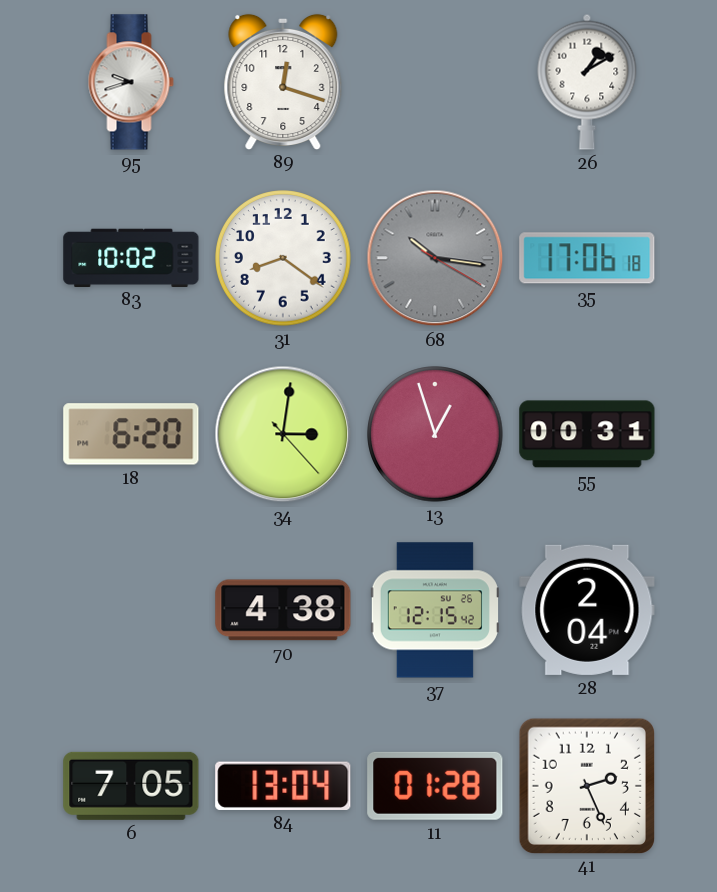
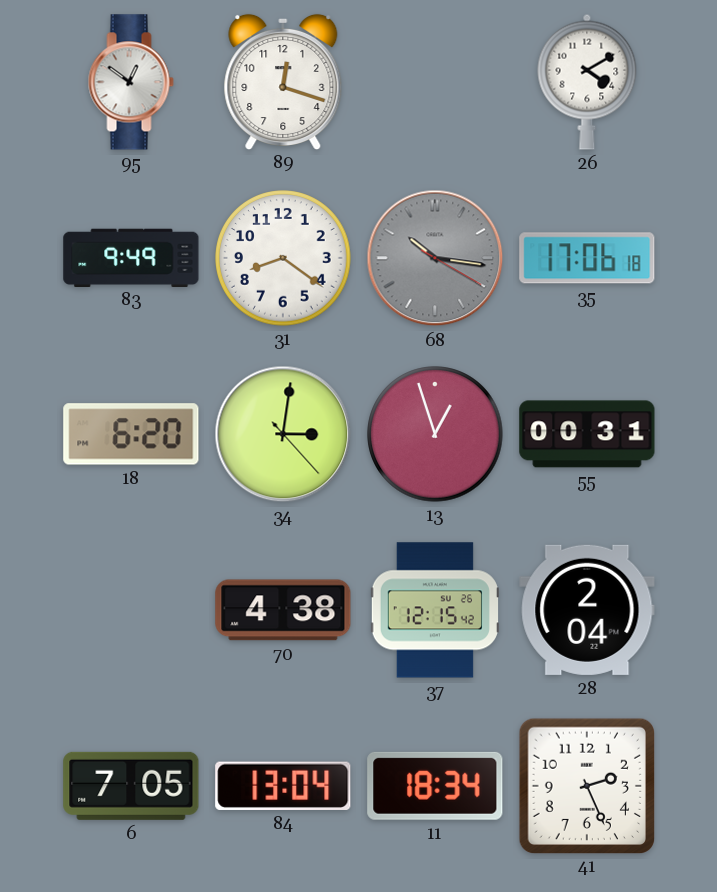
95: 9:42 -> 12:51 (131, 82)
26: 1:10 -> 4:10 (587, 82)
83: 10:02 -> 9:49 (131, 257)
11: 01:28 -> 18:34 (435, 786)
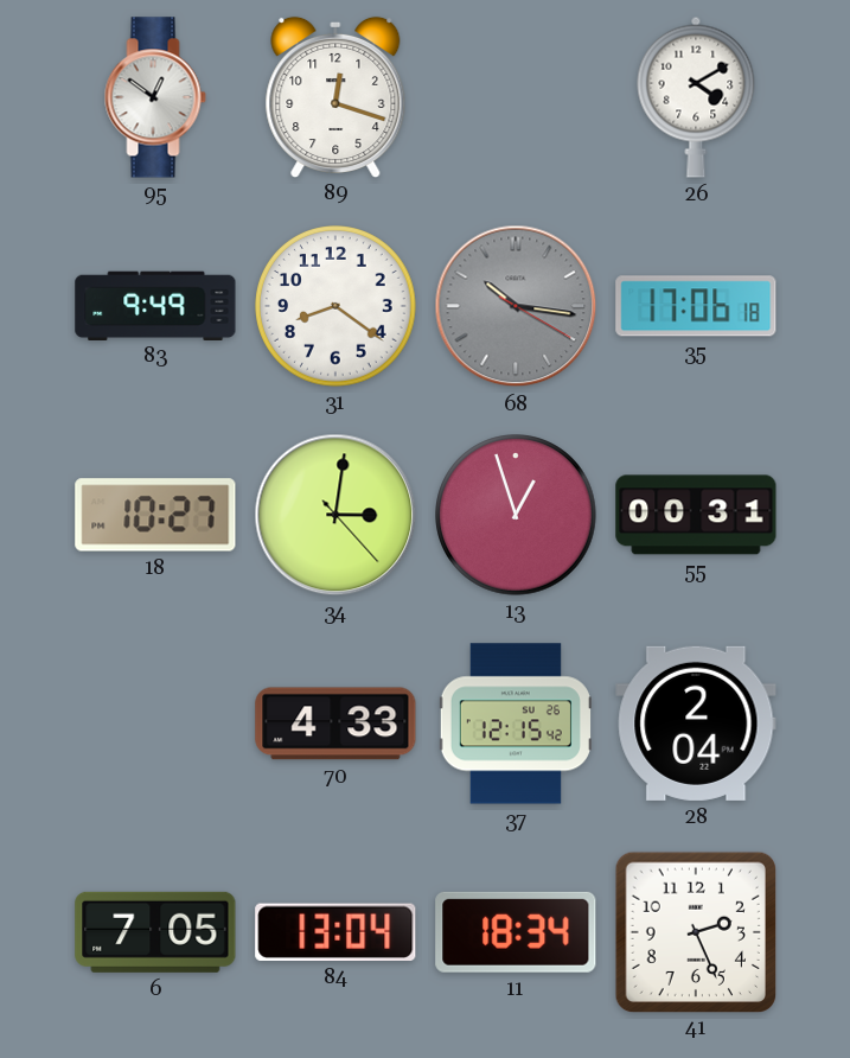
18: 6:20 -> 10:27 (155, 515)
70: 4:38 -> 4:33 (335, 724)
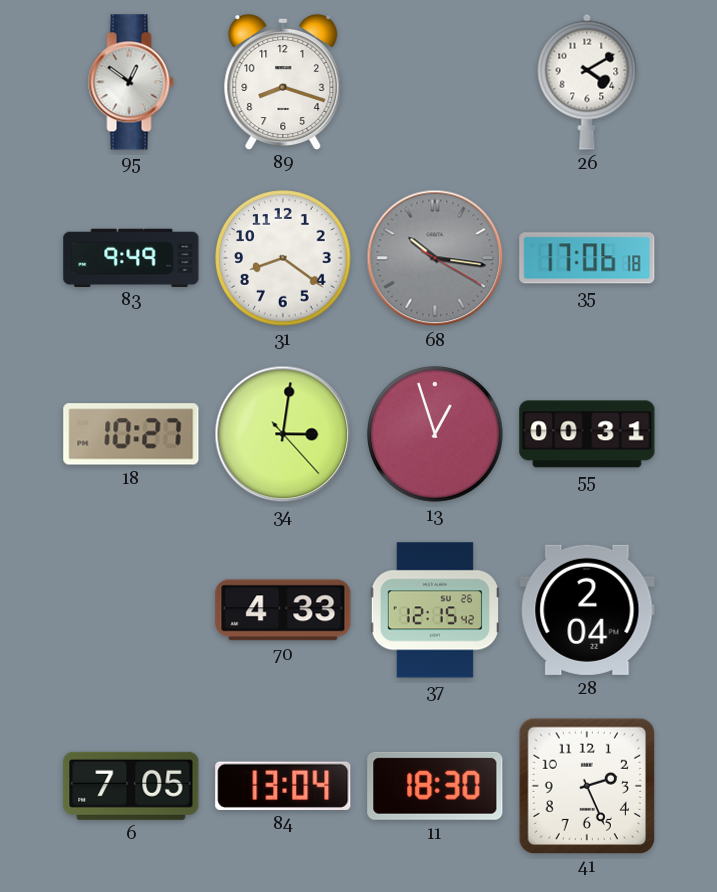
89: 12:18 -> 8:18 (283, 81)
11: 18:34 -> 18:30 (435, 786)
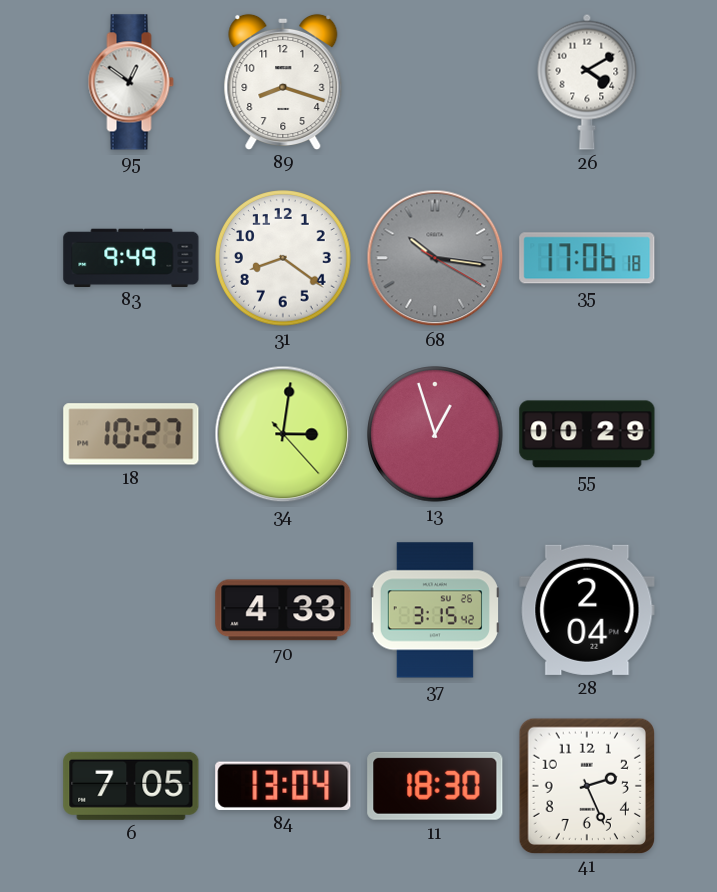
55: 00:31 -> 00:29 (587, 434)
37: 12:15 -> 3:15 (435, 610)
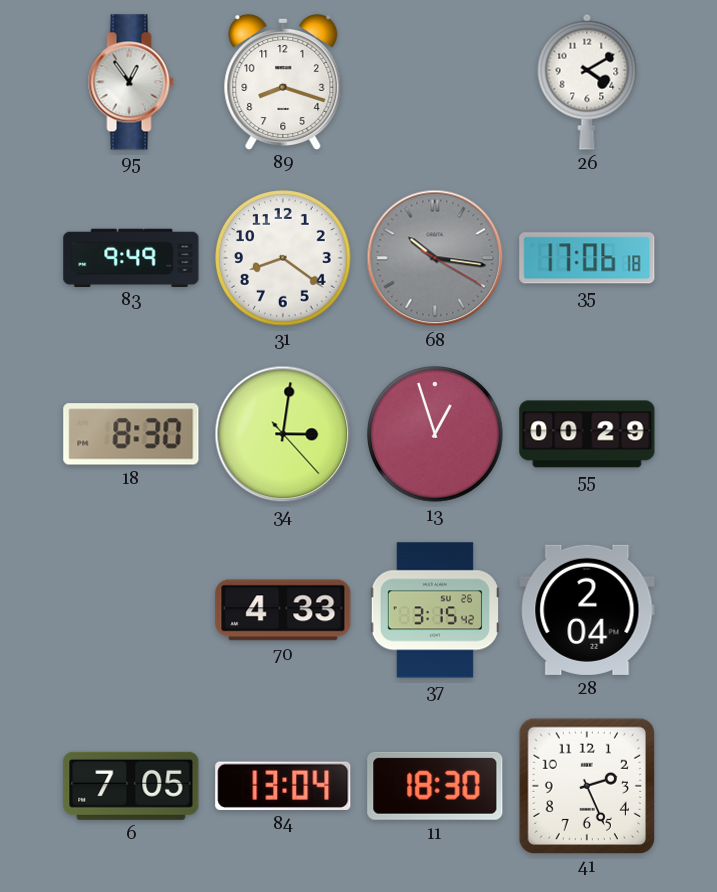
95: 12:51 -> 12:54 (131, 82)
18: 10:27 -> 8:30 (131, 434)
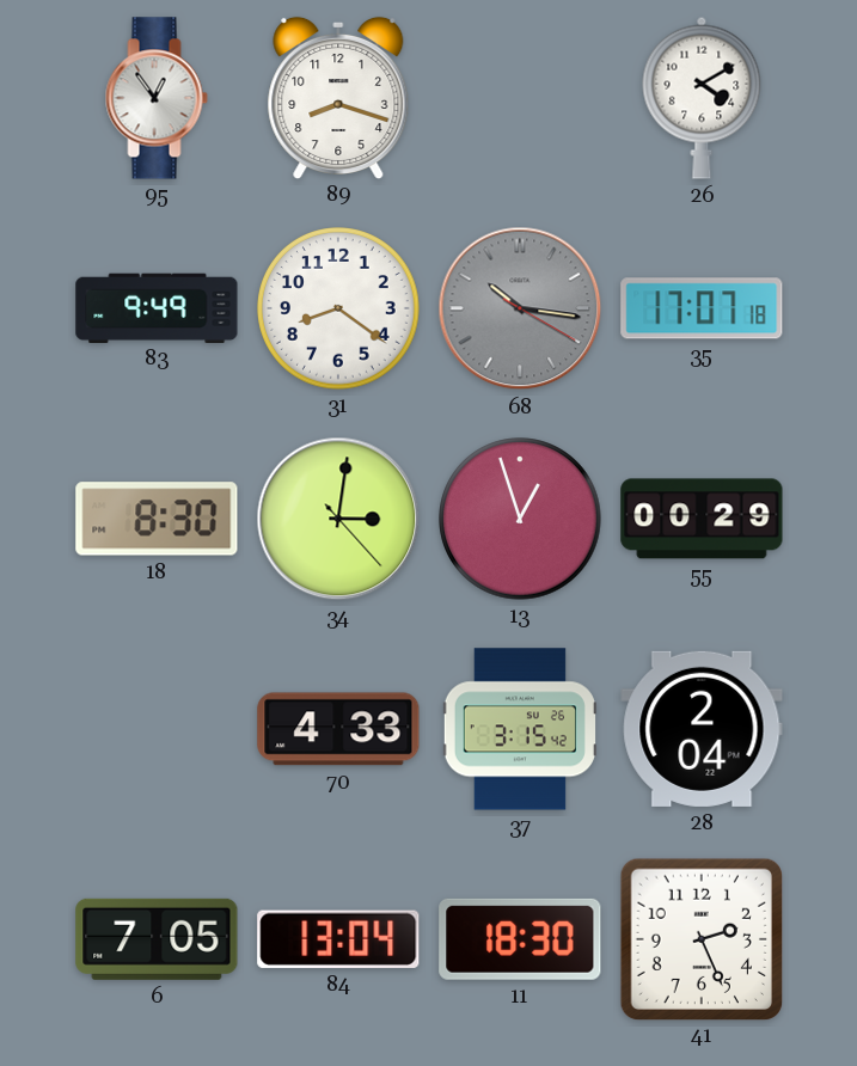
35: 17:06 -> 17:07 (702, 308)
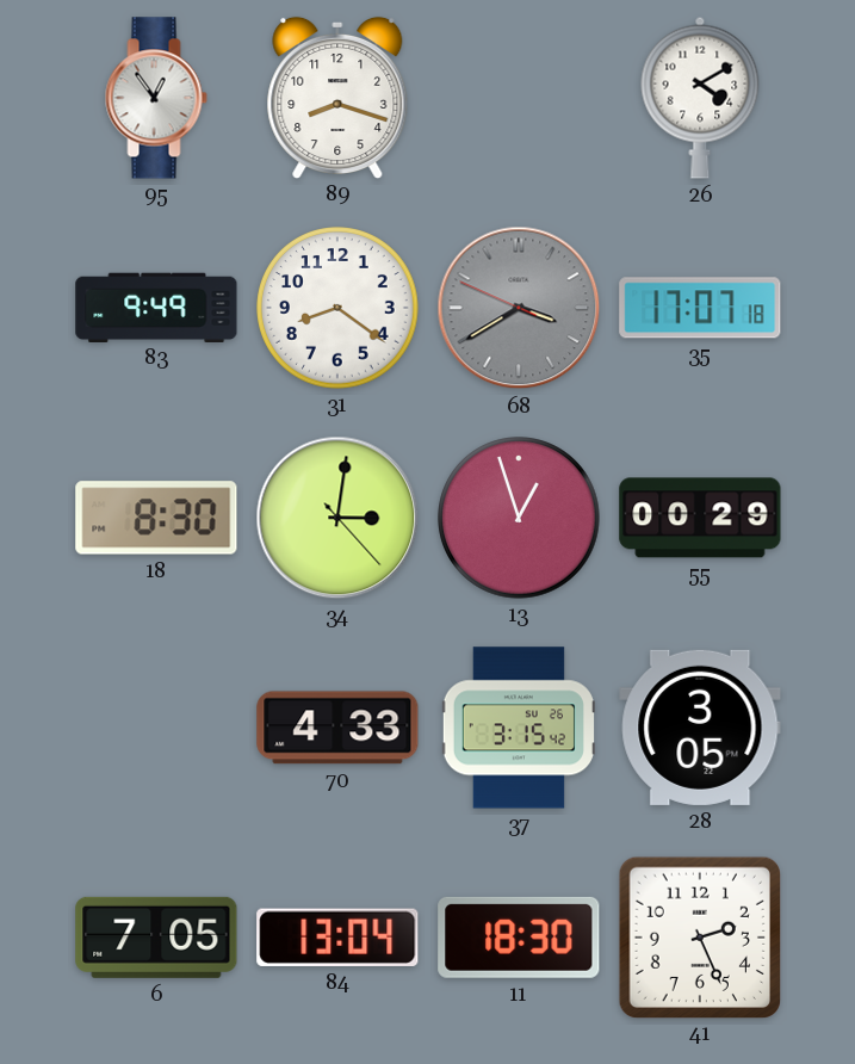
68: 10:16 -> 3:39 (519, 308)
28: 2:04 -> 3:05 (700, 728)
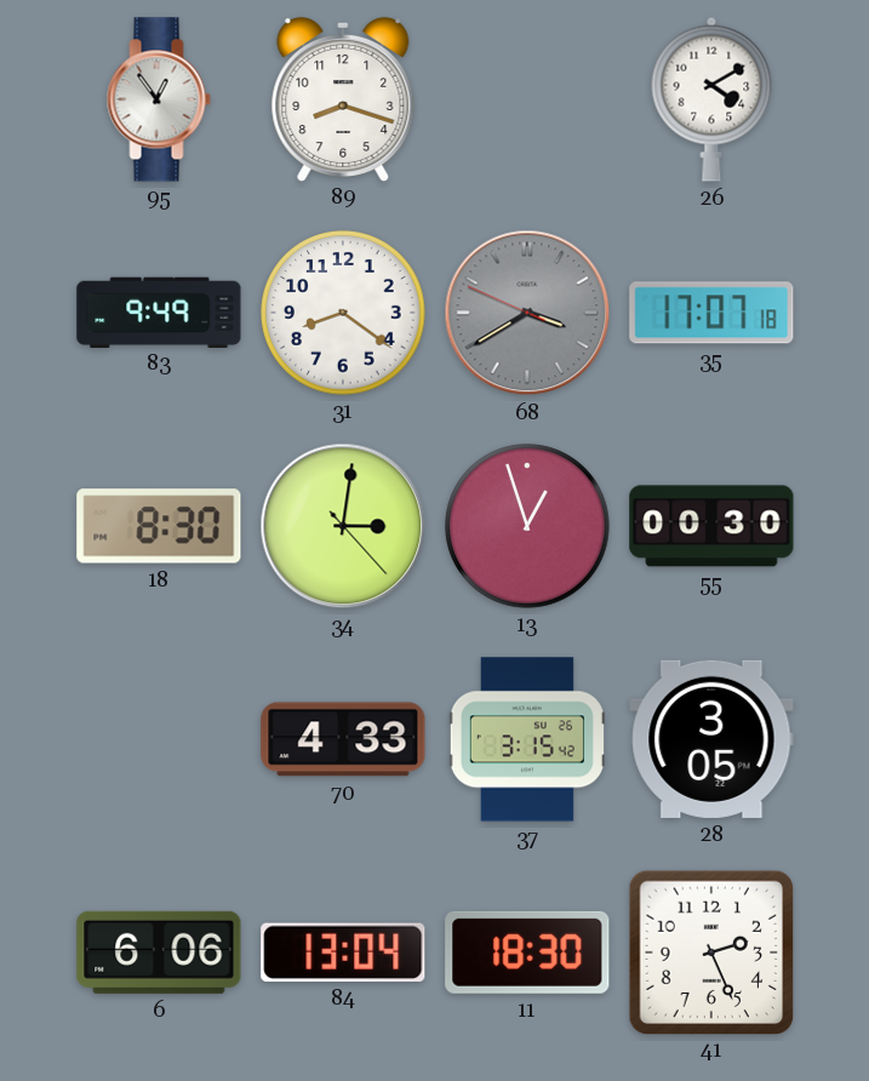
55: 00:29 -> 00:30 (711, 526)
6: 7:05 -> 6:06 (159, 953)
